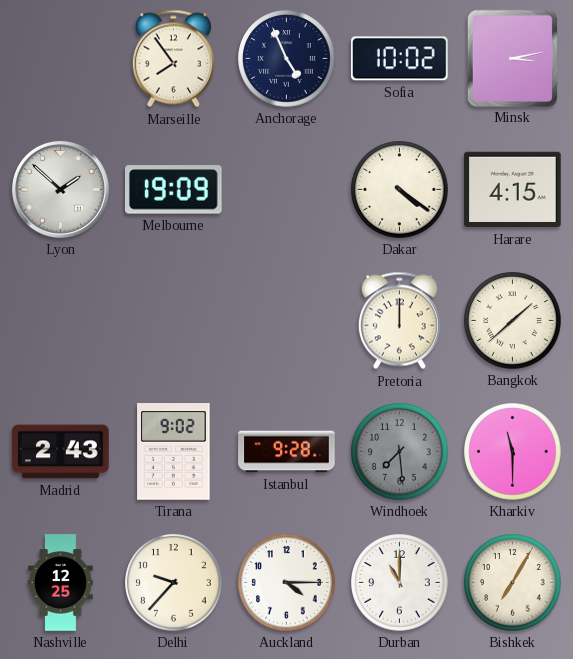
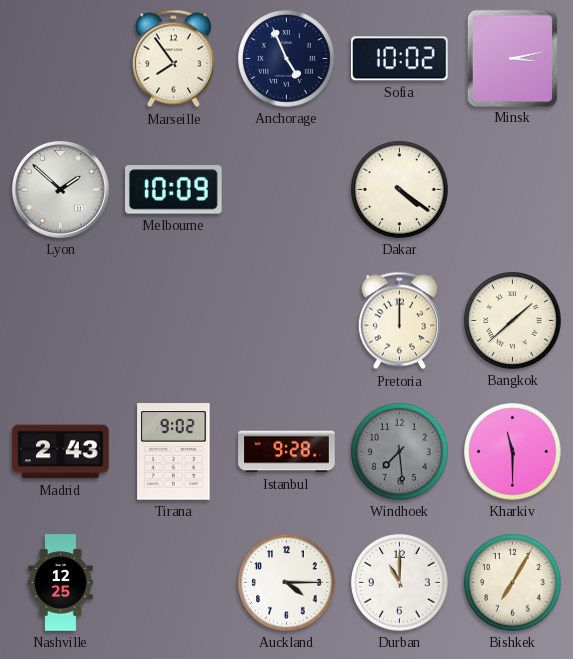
Melbourne: 19:09 -> 10:09 (174, 190)
Harare: 4:15 -> none (513, 190)
Delhi: 9:37 -> none (174, 583)
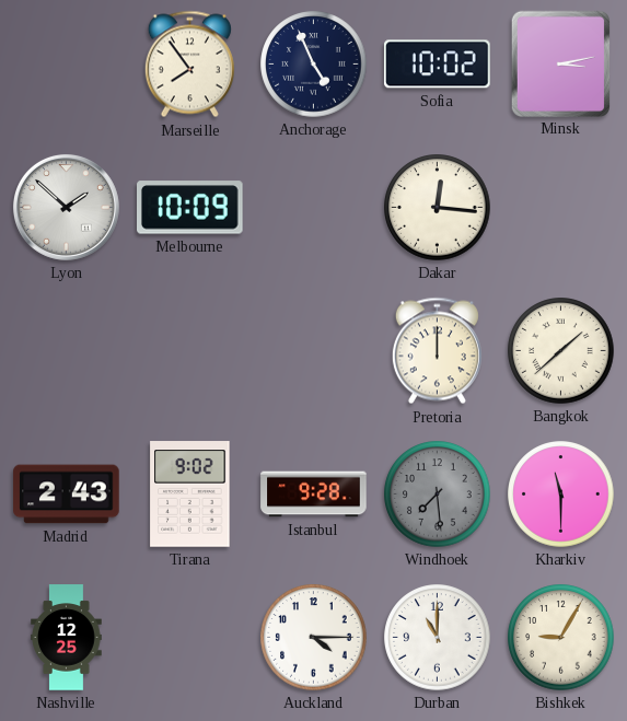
Dakar: 4:21 -> 12:16 (438, 208)
Bishkek: 7:05 -> 9:05 (561, 638)
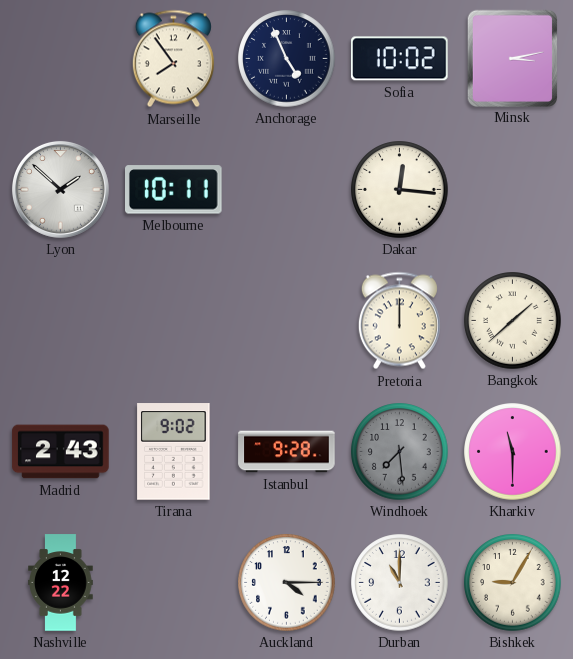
Melbourne: 10:09 -> 10:11 (174, 190)
Nashville: 12:25 -> 12:22 (61, 583)
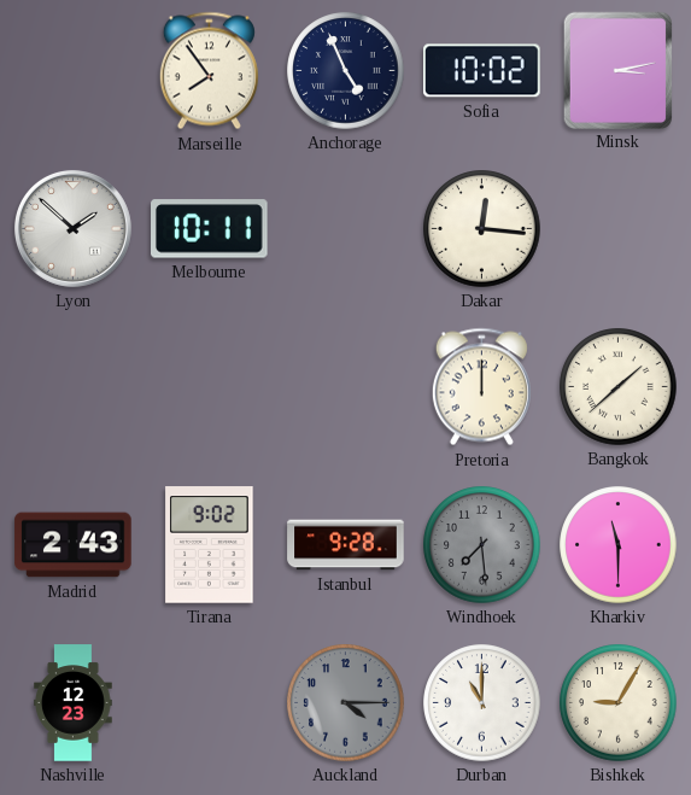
Nashville: 12:22 -> 12:23 (74, 703)
Auckland dial: white -> grey (346, 703)
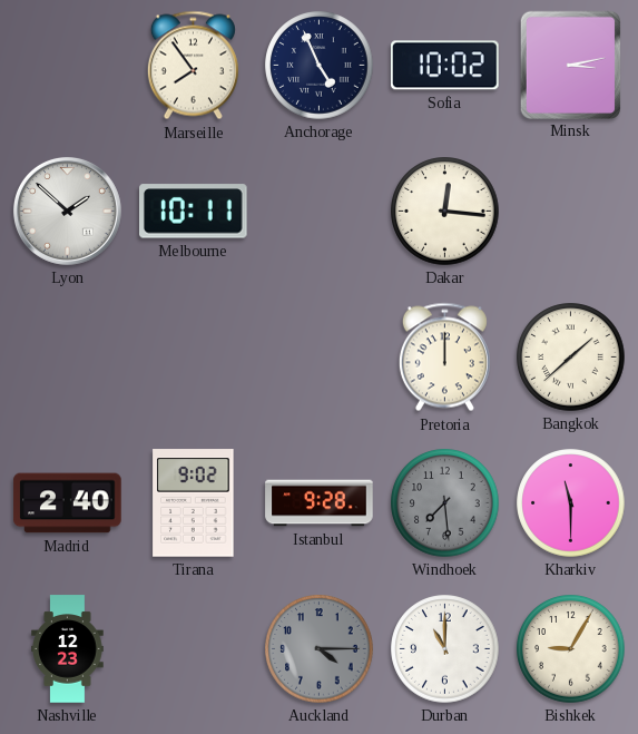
Madrid: 2:43 -> 2:40 (68, 503)
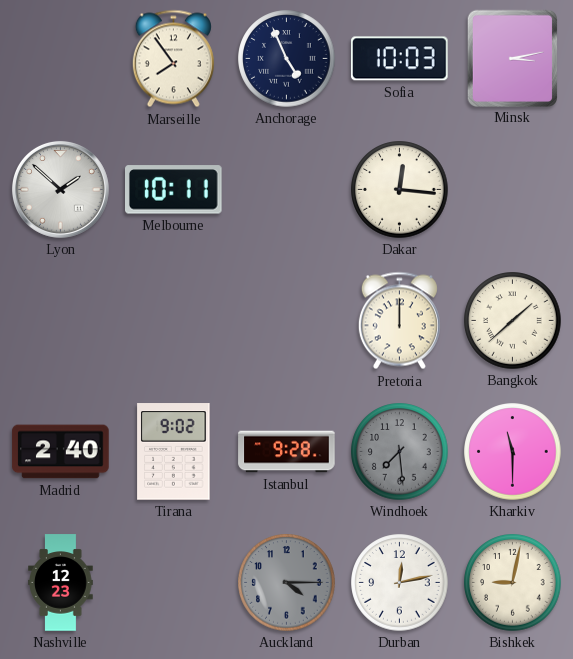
Sofia: 10:02 -> 10:03 (400, 59)
Durban: 11:00 -> 12:13 (400, 583)
Bishkek: 9:05 -> 9:02 (513, 583)
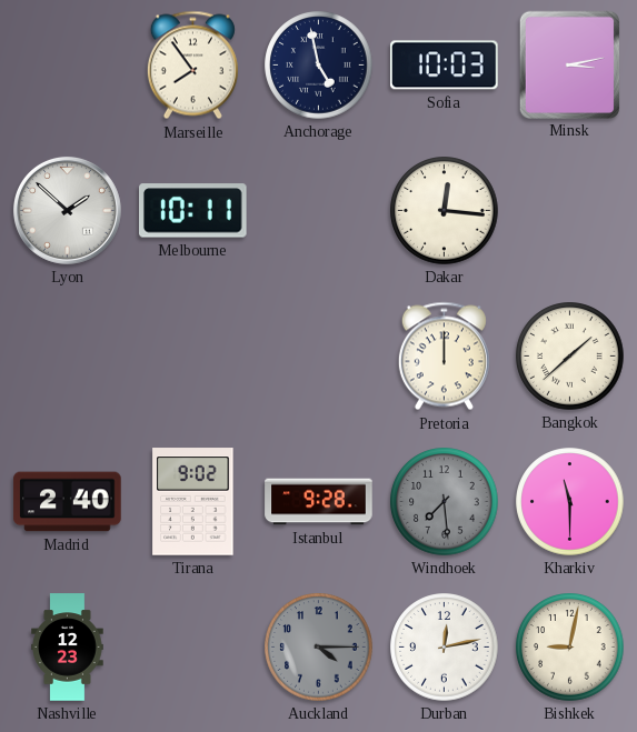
Anchorage: 4:56 -> 4:58 (319, 66)
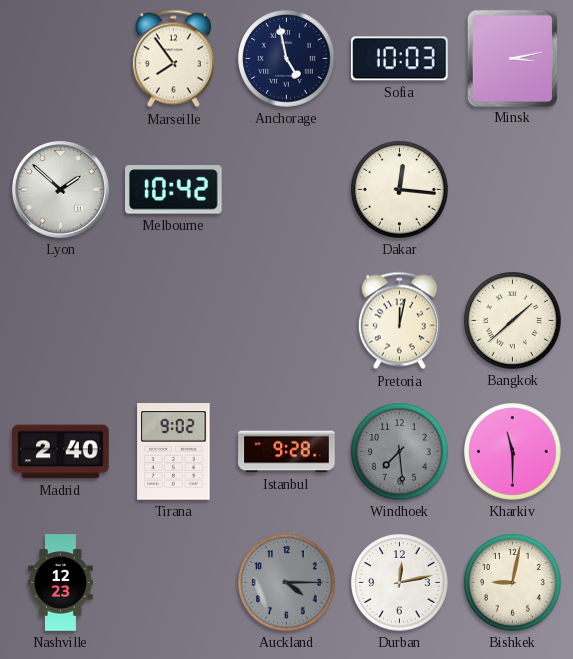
Melbourne: 10:11 -> 10:42 (174, 190)
Pretoria: 12:00 -> 12:02 (399, 321)
